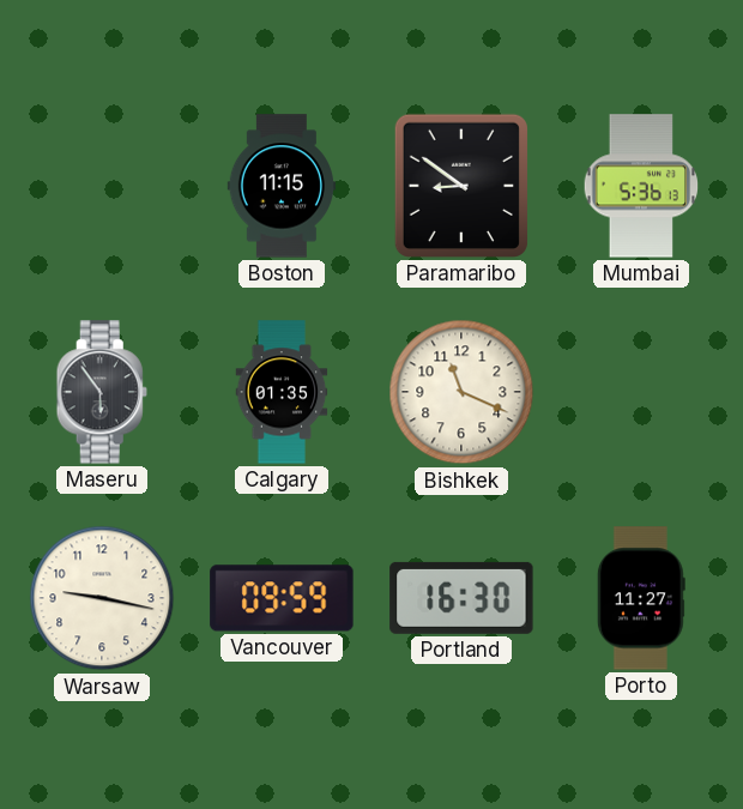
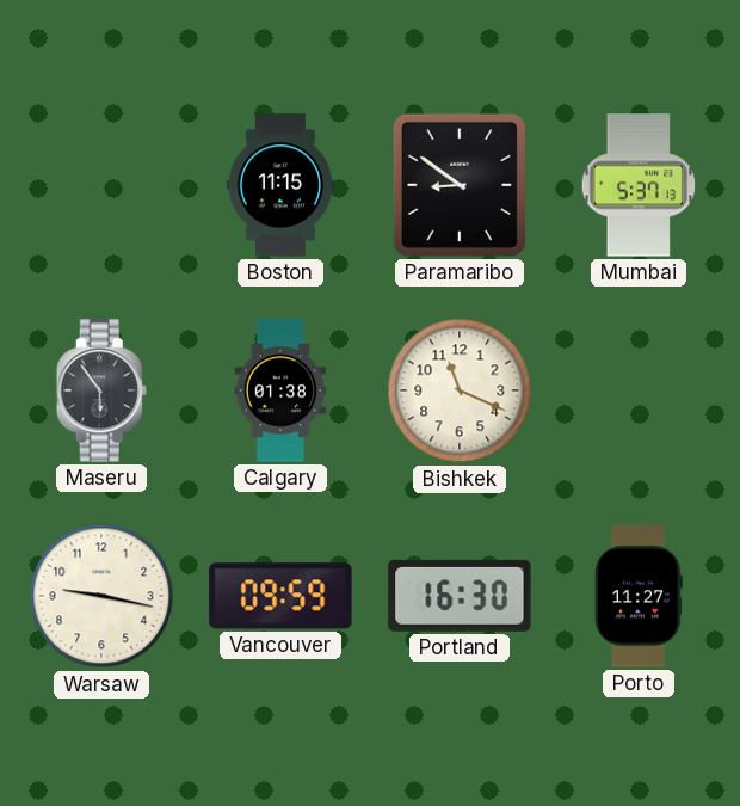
Mumbai: 5:36 -> 5:37 (639, 185)
Calgary: 01:35 -> 01:38 (280, 390)
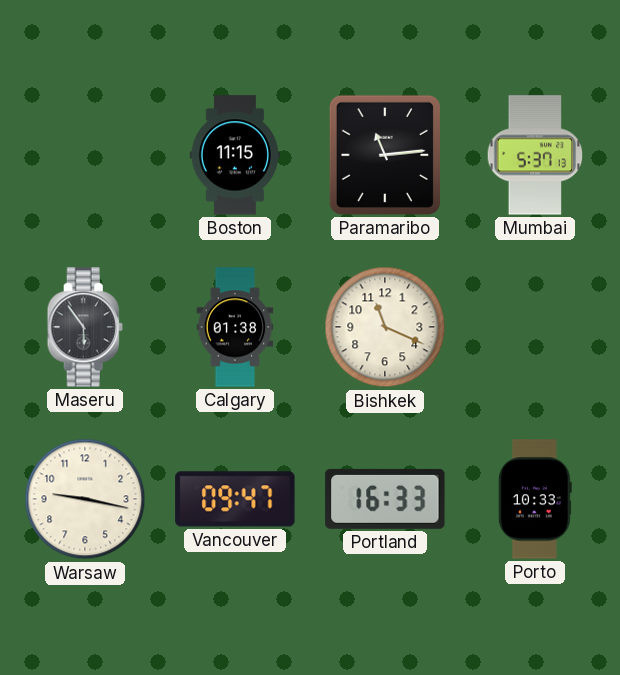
Paramaribo: 8:51 -> 11:14 (385, 155)
Vancouver: 09:59 -> 09:47 (235, 499)
Portland: 16:30 -> 16:33 (385, 499)
Porto: 11:27 -> 10:33 (535, 499)
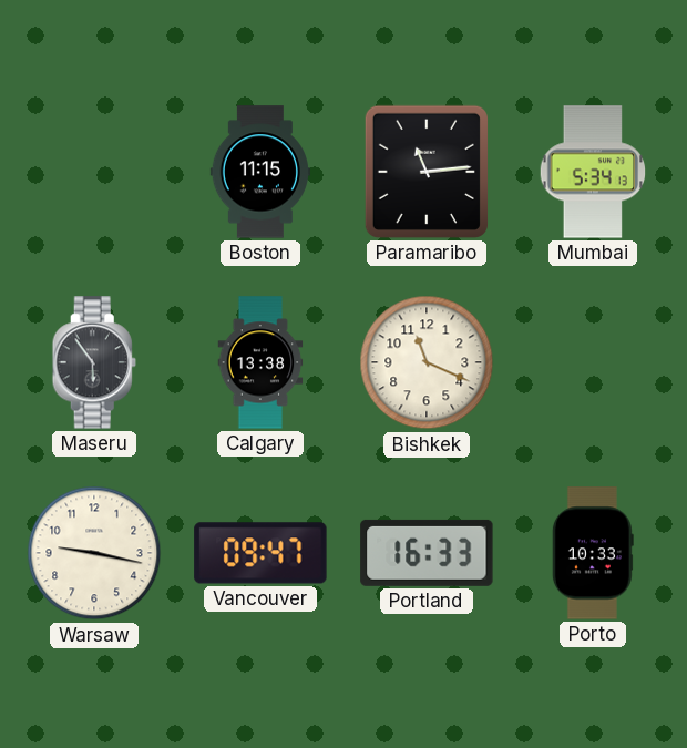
Mumbai: 5:37 -> 5:34 (593, 172)
Calgary: 01:38 -> 13:38 (260, 362)
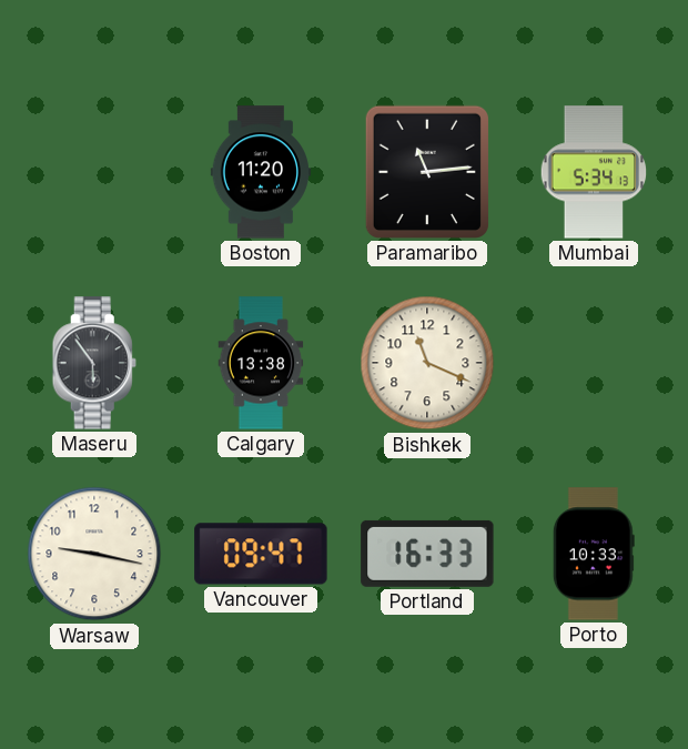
Boston: 11:15 -> 11:20 (260, 172)
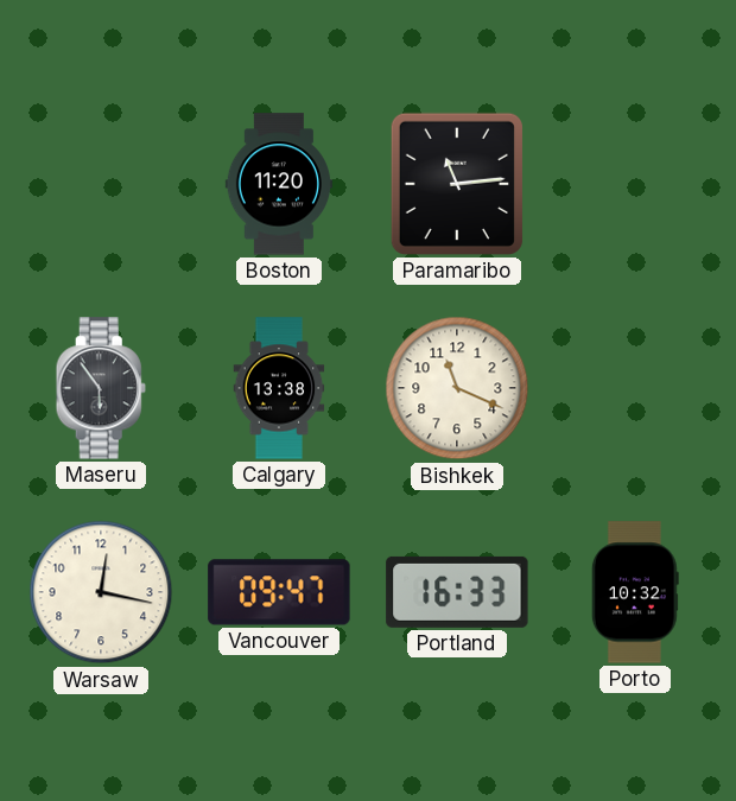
Mumbai: 5:34 -> none (594, 172)
Warsaw: 9:17 -> 12:17 (101, 592)
Porto: 10:33 -> 10:32 (635, 592)
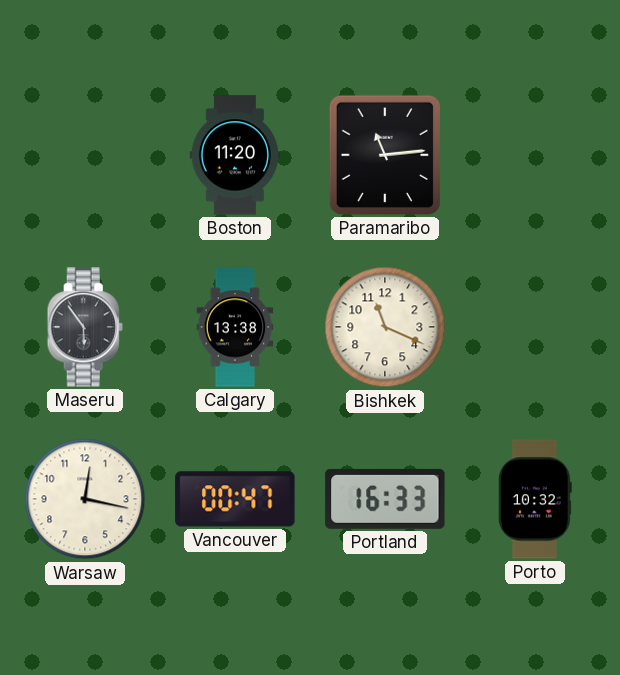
Vancouver: 09:47 -> 00:47 (235, 499)
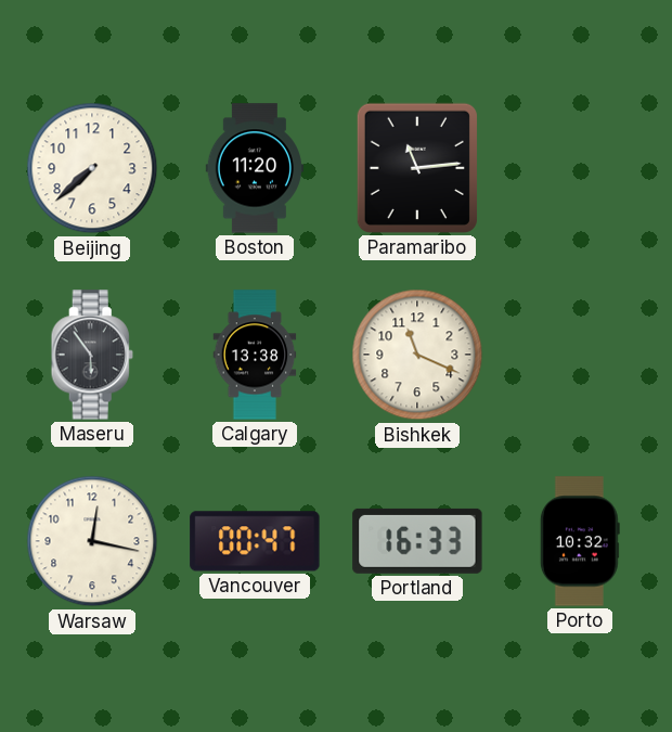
Beijing: none -> 7:38 (92, 168)
